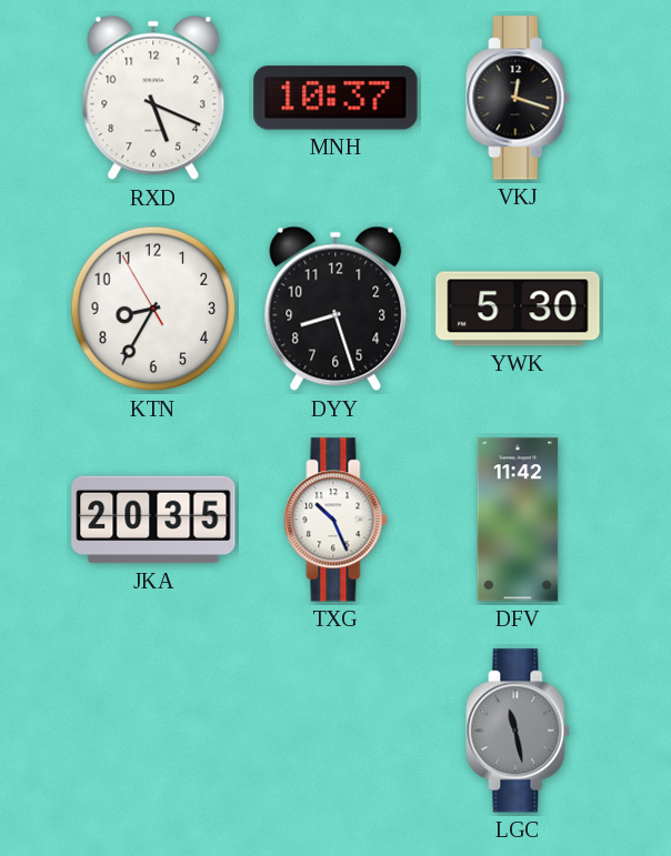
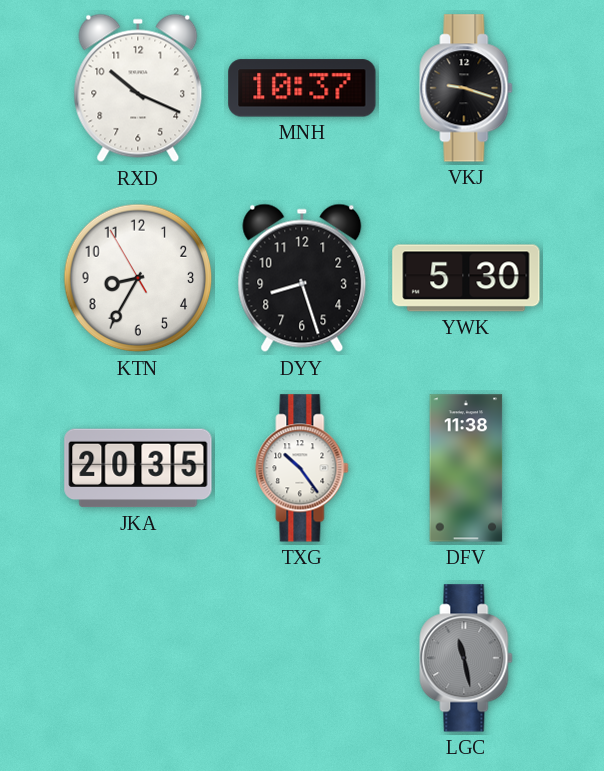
RXD: 5:19 -> 10:19 (138, 88)
VKJ: 12:18 -> 9:18 (466, 88)
TXG: 10:26 -> 10:24 (302, 468)
DFV: 11:42 -> 11:38 (466, 468)
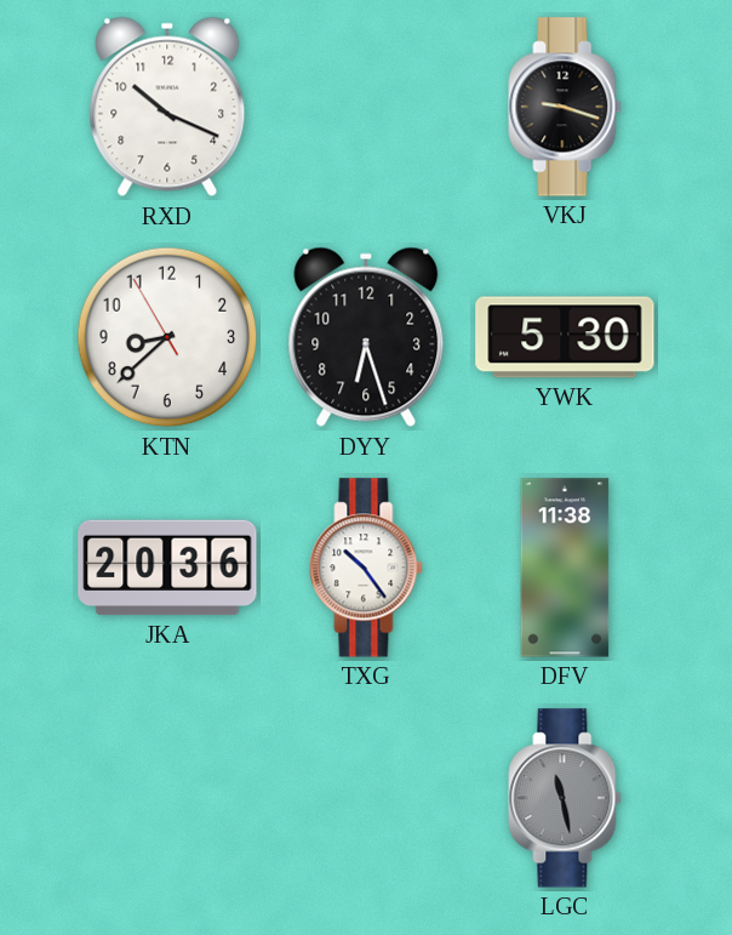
MNH: 10:37 -> none (302, 88)
KTN: 8:34 -> 8:37 (167, 337)
DYY: 8:27 -> 6:27 (366, 337)
JKA: 20:35 -> 20:36 (167, 568)
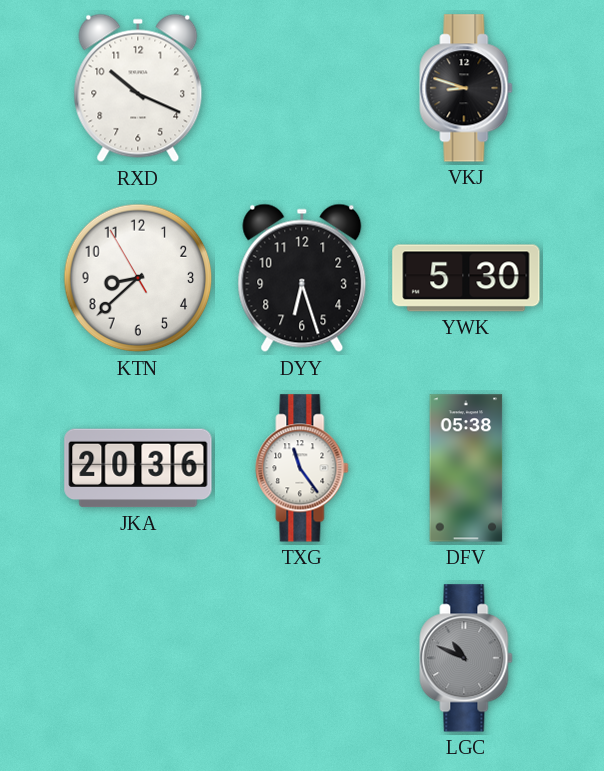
VKJ: 9:18 -> 8:48 (466, 88)
TXG: 10:24 -> 11:24 (302, 468)
DFV: 11:38 -> 05:38 (466, 468)
LGC: 11:28 -> 10:49 (466, 658)
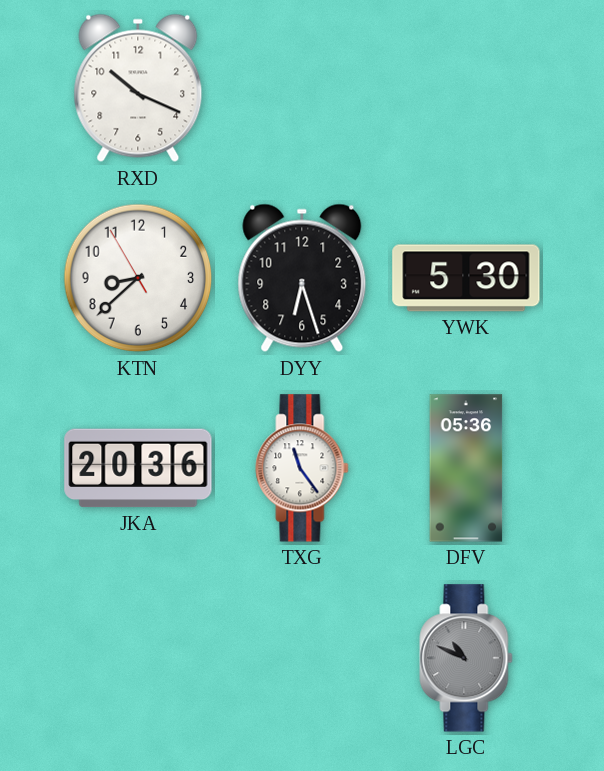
VKJ: 8:48 -> none (466, 88)
DFV: 05:38 -> 05:36 (466, 468)
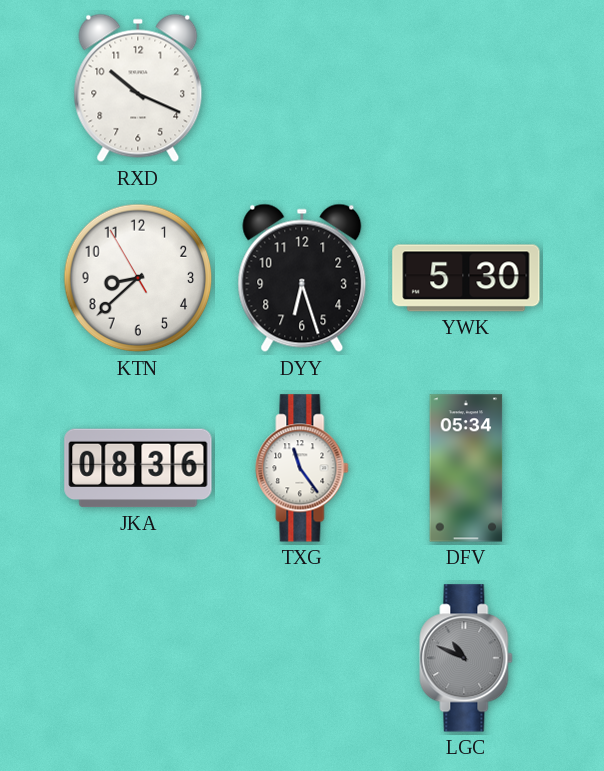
JKA: 20:36 -> 08:36 (138, 468)
DFV: 05:36 -> 05:34 (466, 468)
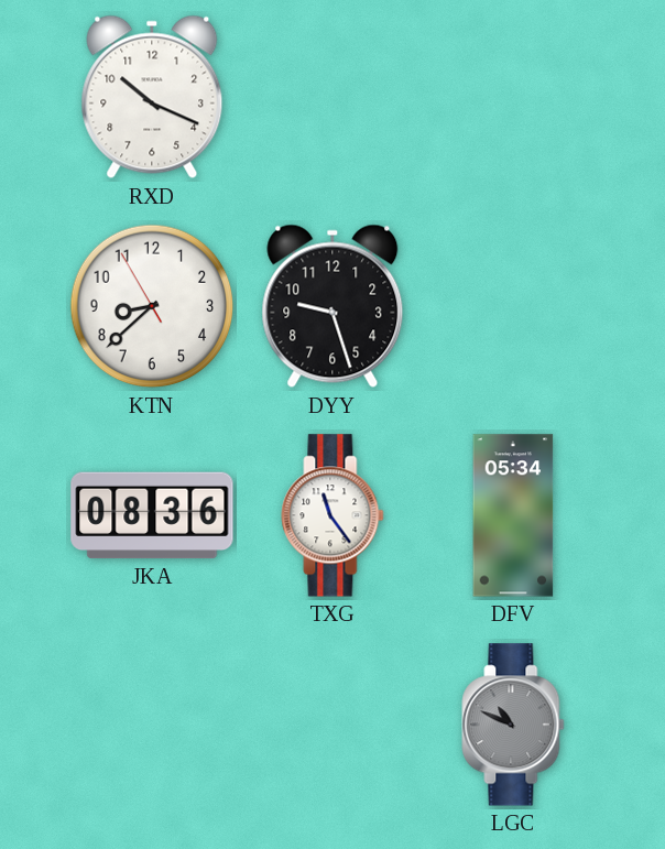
DYY: 6:27 -> 9:27 (332, 306)
YWK: 5:30 -> none (466, 278)
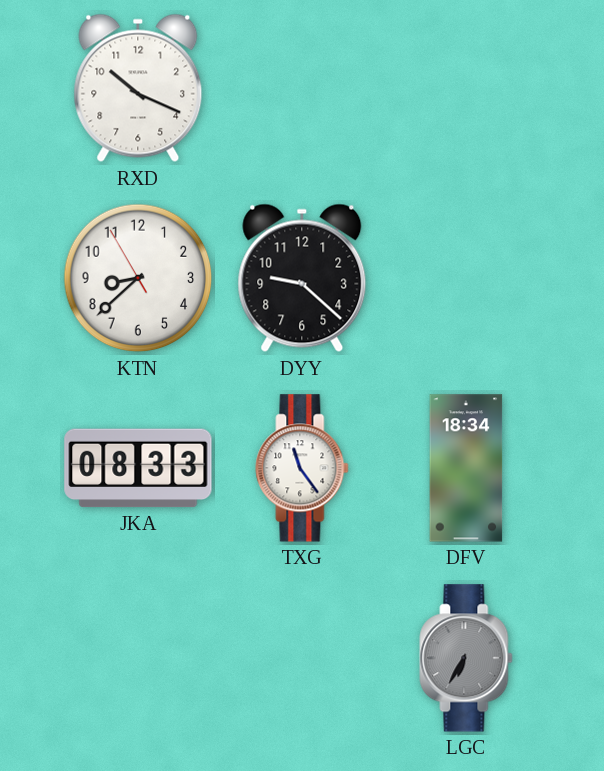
DYY: 9:27 -> 9:22 (302, 278)
JKA: 08:36 -> 08:33 (138, 468)
DFV: 05:34 -> 18:34 (466, 468)
LGC: 10:49 -> 6:35 (466, 658)
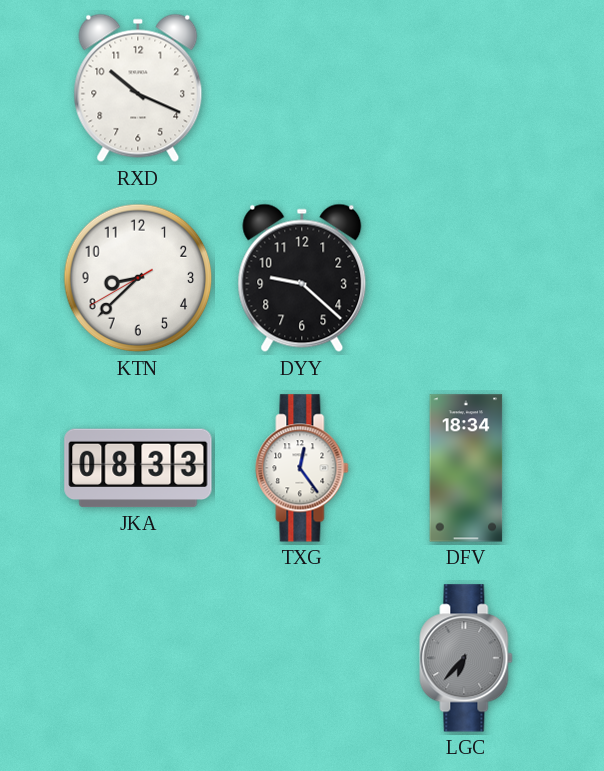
KTN: 8:37:55 -> 8:37:40 (138, 278)
TXG: 11:24 -> 12:24 (302, 468)
LGC: 6:35 -> 6:37 (466, 658)
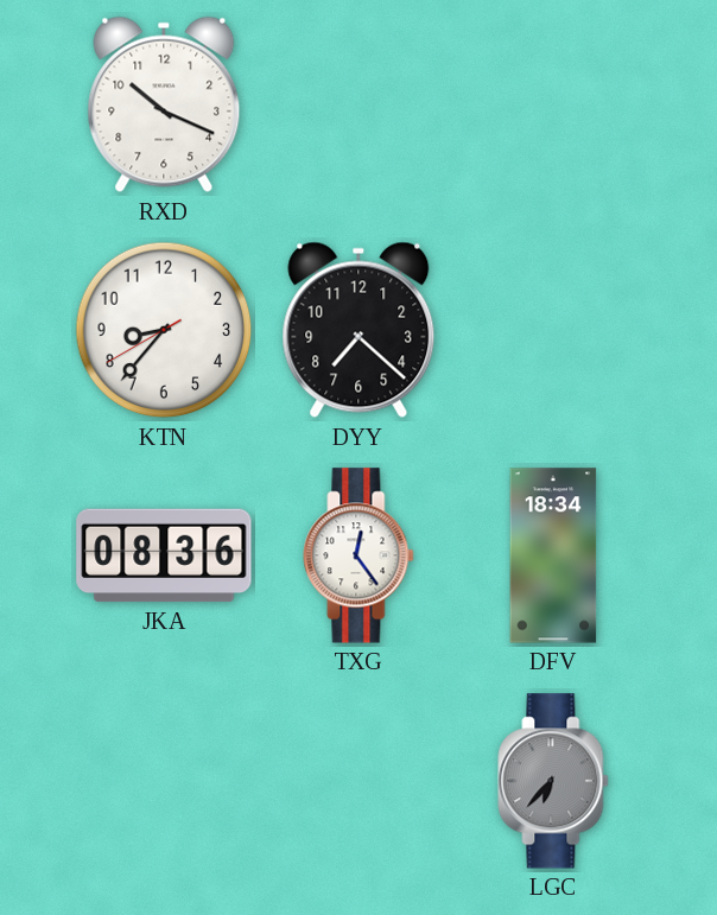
KTN: 8:37 -> 8:36 (164, 330)
DYY: 9:22 -> 7:22 (358, 330)
JKA: 08:33 -> 08:36 (164, 555)
